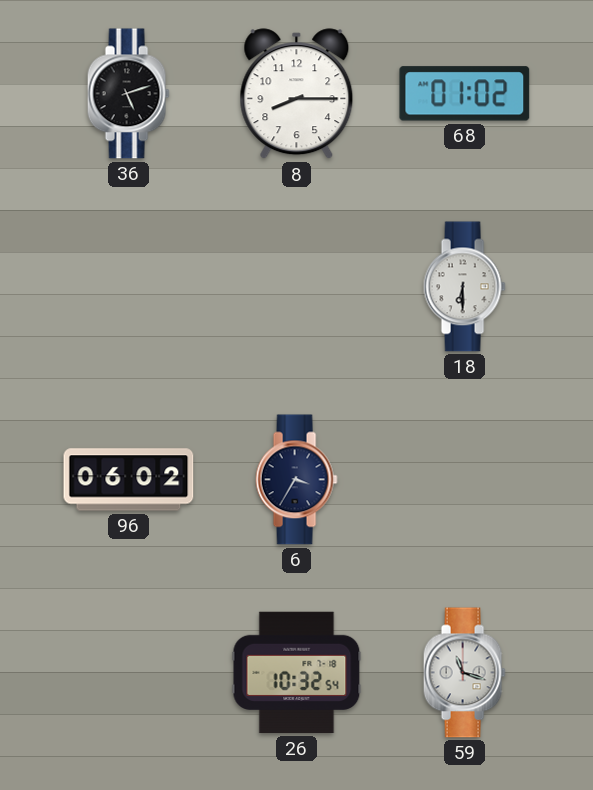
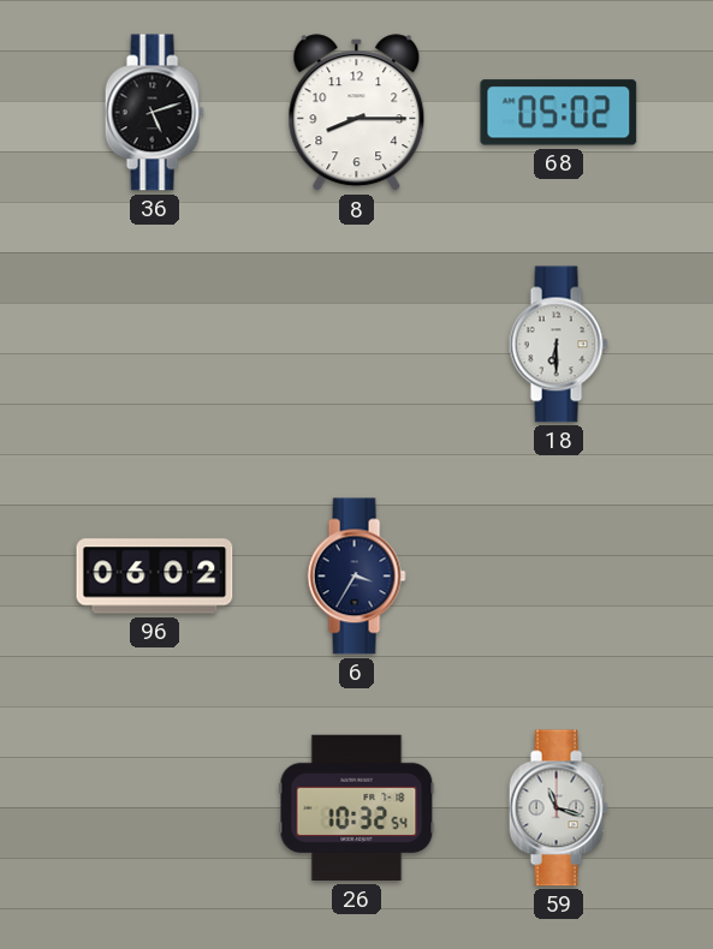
68: 01:02 -> 05:02 (559, 113)
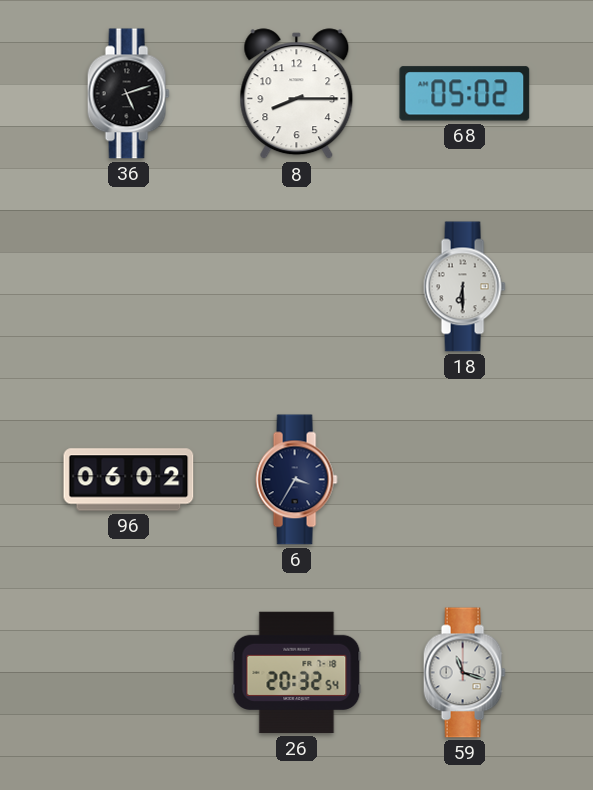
26: 10:32 -> 20:32 (297, 673)
